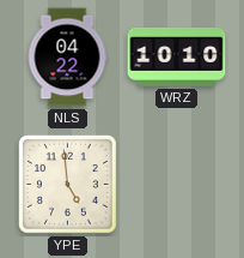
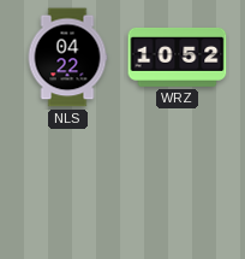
WRZ: 10:10 -> 10:52 (178, 57)
YPE: 4:59 -> none (67, 184)
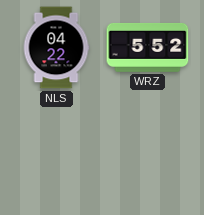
WRZ: 10:52 -> 5:52 (148, 47)
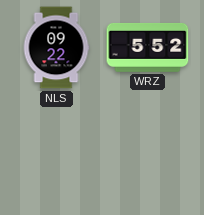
NLS: 04:22 -> 09:22 (56, 48)
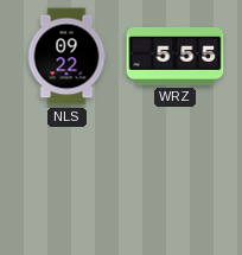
WRZ: 5:52 -> 5:55 (176, 56)
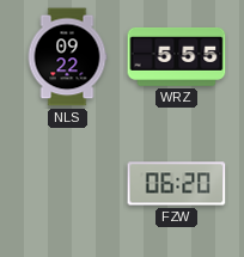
FZW: none -> 06:20 (177, 184)
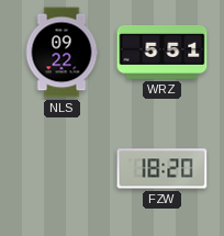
WRZ: 5:55 -> 5:51 (163, 52)
FZW: 06:20 -> 18:20 (163, 169)
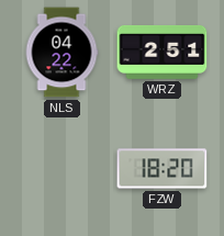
NLS: 09:22 -> 04:22 (61, 53)
WRZ: 5:51 -> 2:51 (163, 52)
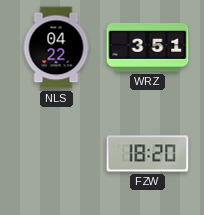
WRZ: 2:51 -> 3:51 (148, 47)
